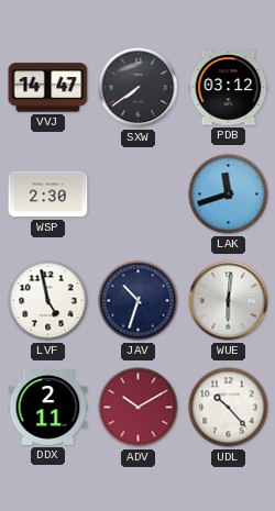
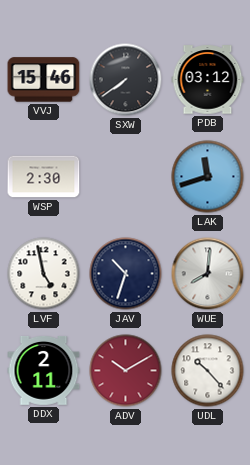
VVJ: 14:47 -> 15:46 (44, 80)
WUE: 6:01 -> 8:01 (208, 274)
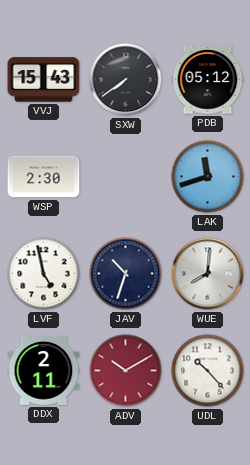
VVJ: 15:46 -> 15:43 (44, 80)
PDB: 03:12 -> 05:12 (208, 80)
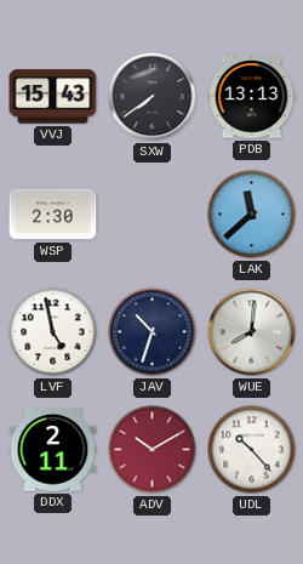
PDB: 05:12 -> 13:13 (252, 97)
LAK: 11:42 -> 11:38 (252, 215)
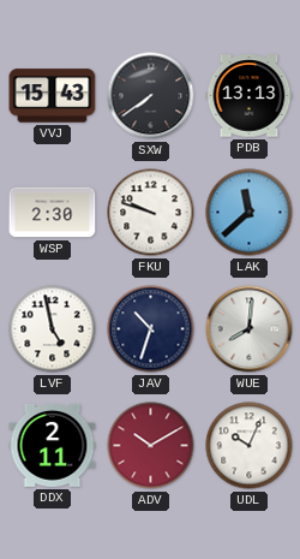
FKU: none -> 9:48 (151, 213)
UDL: 10:23 -> 10:04 (250, 446)
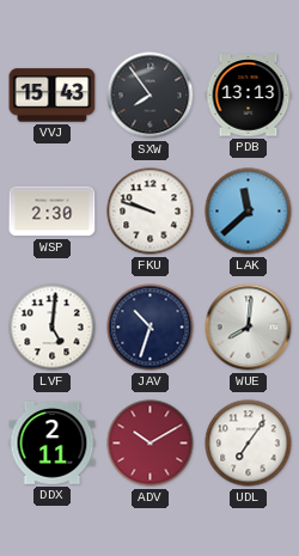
SXW: 7:39 -> 7:54 (151, 96)
LVF: 4:58 -> 5:01 (53, 328)
UDL: 10:04 -> 7:06 (249, 444)
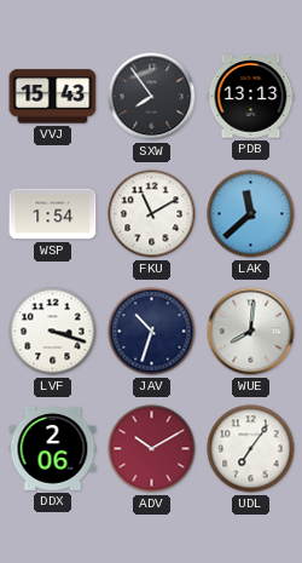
WSP: 2:30 -> 1:54 (53, 214)
FKU: 9:48 -> 11:10 (152, 214)
LVF: 5:01 -> 3:18 (53, 332)
DDX: 2:11 -> 2:06 (53, 449)
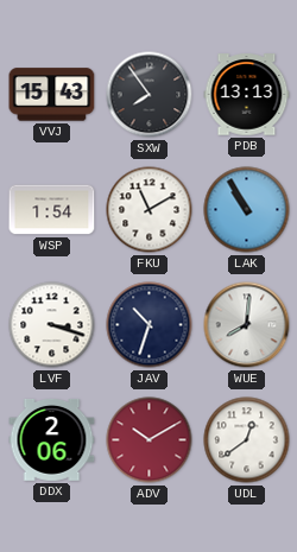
LAK: 11:38 -> 10:55 (247, 210)
UDL: 7:06 -> 12:39 (247, 440)
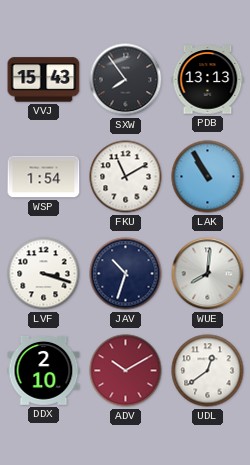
DDX: 2:06 -> 2:10 (44, 371)
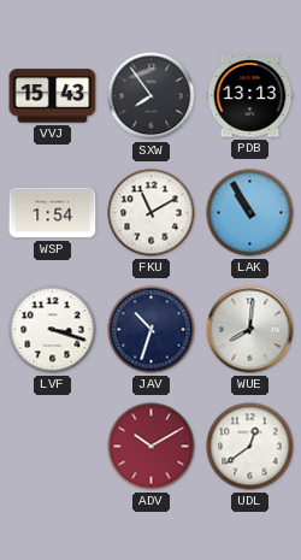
DDX: 2:10 -> none (44, 371)
